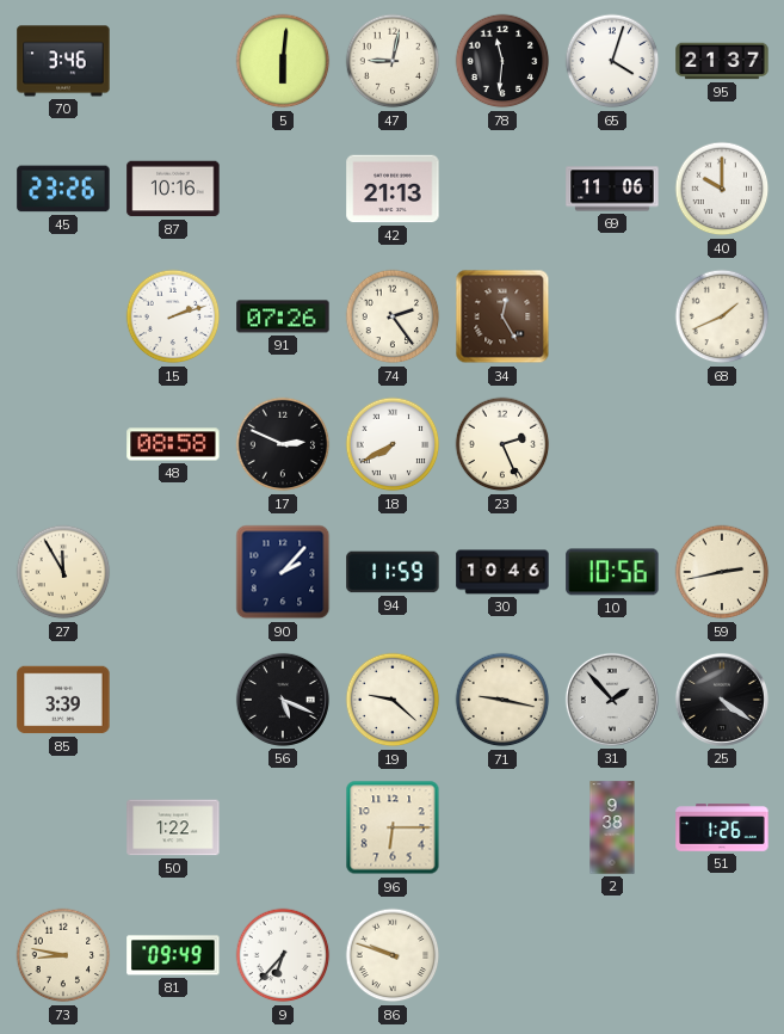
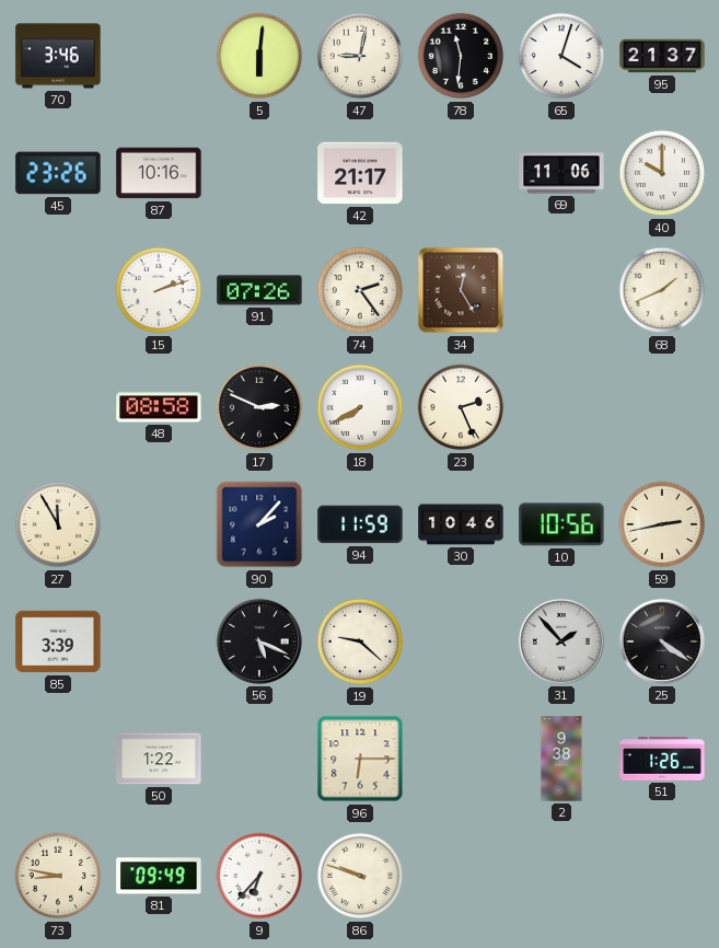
42: 21:13 -> 21:17 (360, 173)
71: 9:17 -> none (502, 700)
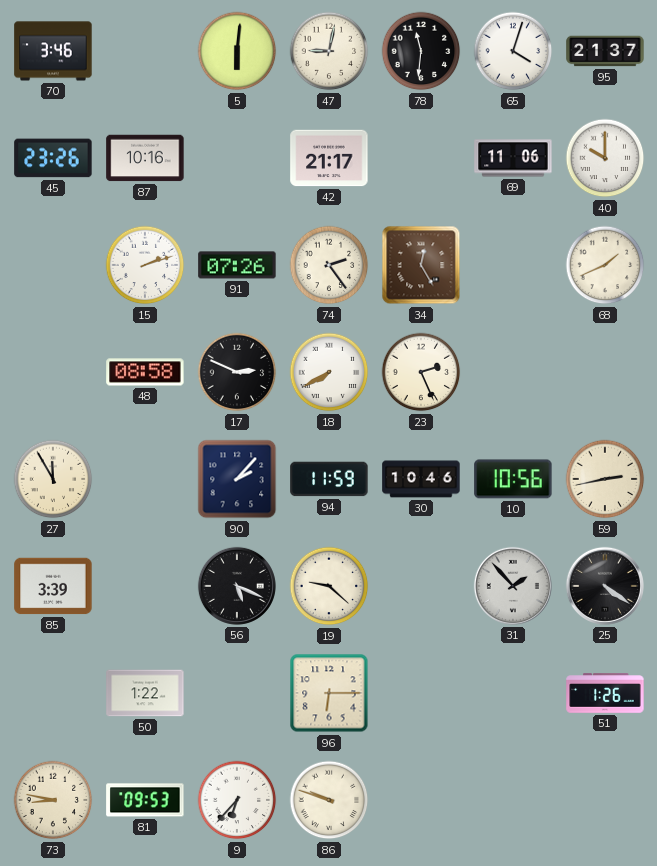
2: 9:38 -> none (561, 759)
81: 09:49 -> 09:53 (145, 800)
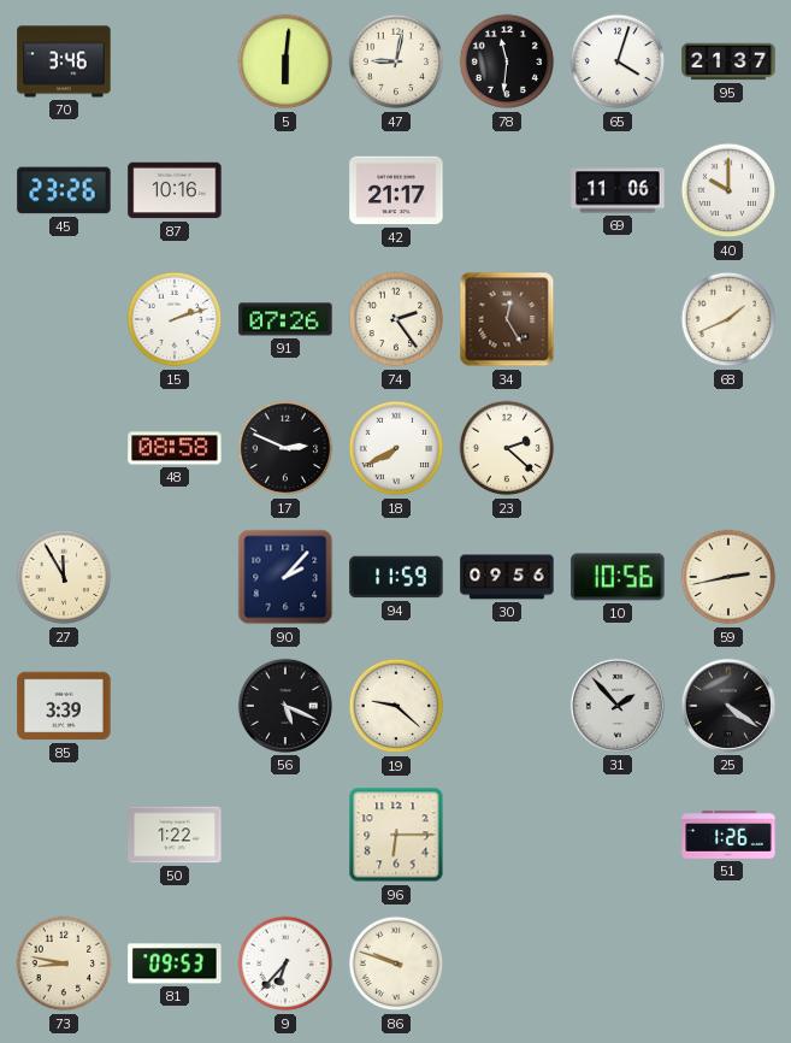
23: 2:26 -> 2:22 (507, 448)
30: 10:46 -> 09:56 (507, 577)
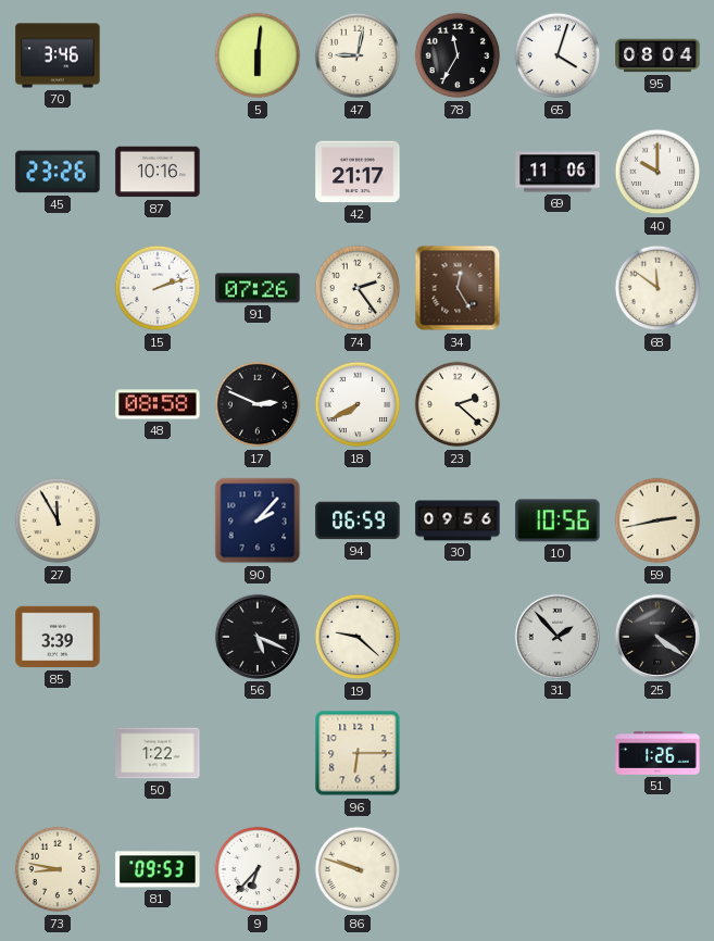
78: 11:31 -> 11:35 (458, 55)
95: 21:37 -> 08:04 (657, 55)
68: 1:41 -> 11:51 (657, 288)
94: 11:59 -> 06:59 (358, 520)
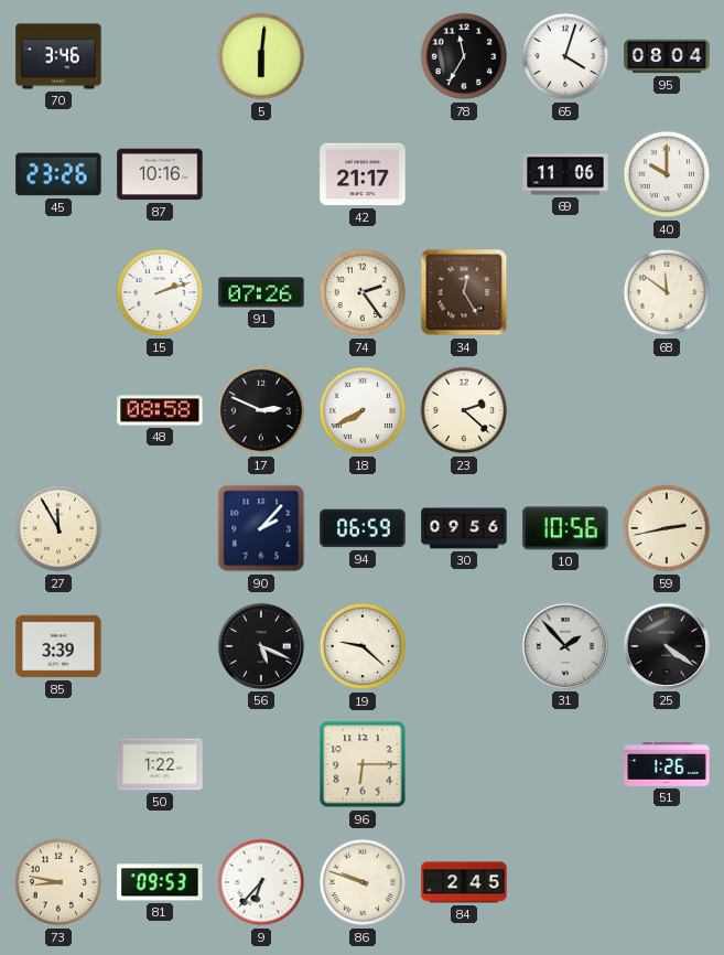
47: 9:02 -> none (358, 55)
84: none -> 2:45 (464, 882)
